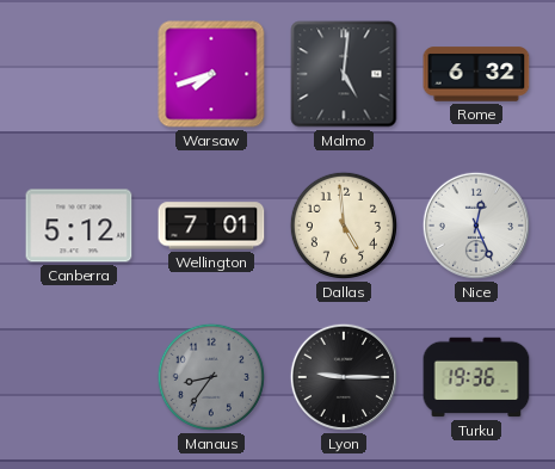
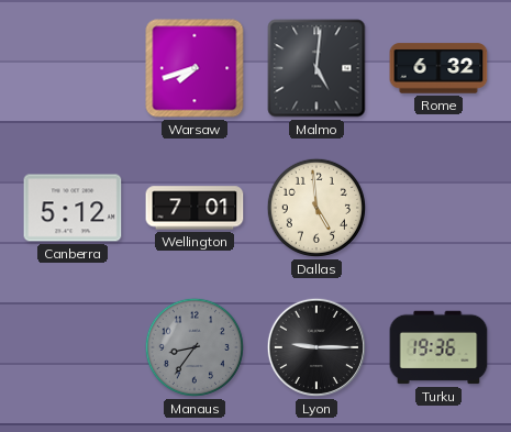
Nice: 12:26 -> none (476, 226)
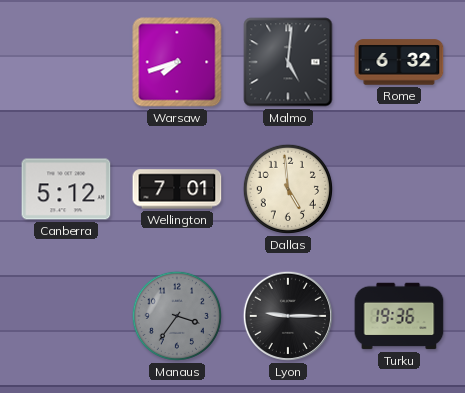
Manaus: 8:36 -> 3:36 (177, 316)
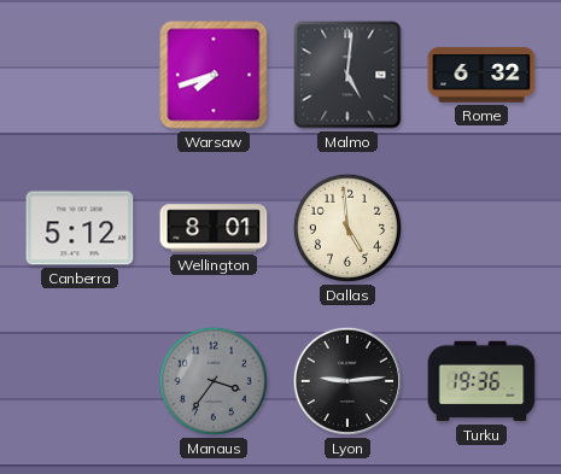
Wellington: 7:01 -> 8:01 (214, 228)
Lyon: 9:15 -> 9:14 (347, 381)
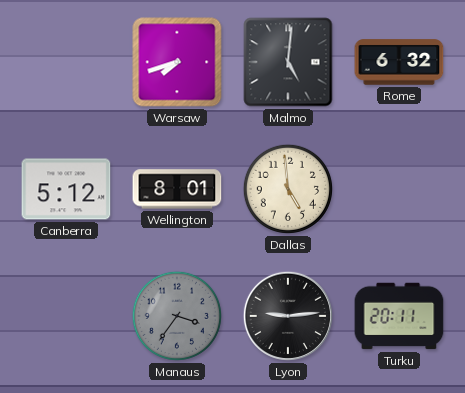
Turku: 19:36 -> 20:11 (399, 316)
